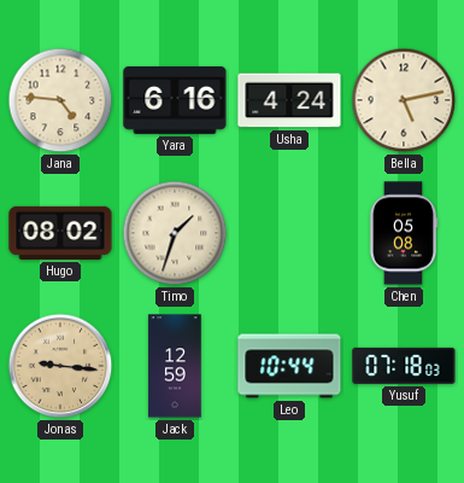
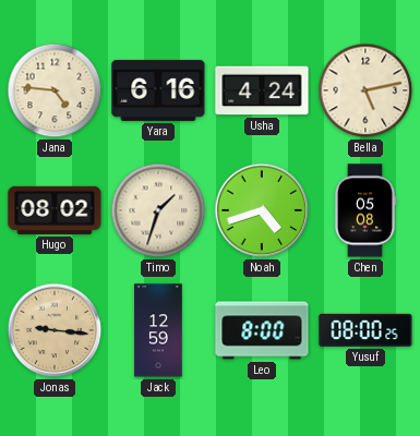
Noah: none -> 4:42 (262, 210)
Leo: 10:44 -> 8:00 (262, 330)
Yusuf: 07:18 -> 08:00 (365, 330)
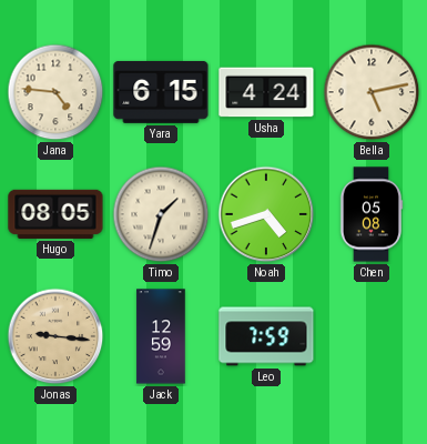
Yara: 6:16 -> 6:15 (161, 92)
Hugo: 08:02 -> 08:05 (55, 214)
Leo: 8:00 -> 7:59 (266, 336)
Yusuf: 08:00 -> none (365, 330)
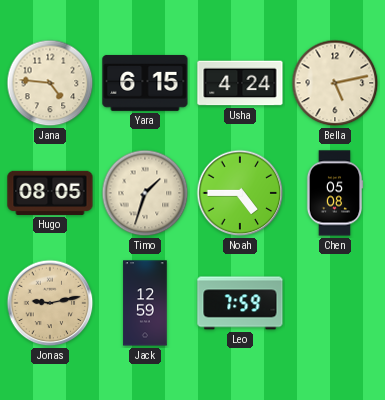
Noah: 4:42 -> 4:45 (240, 193)
Jonas: 9:16 -> 9:13 (50, 303)
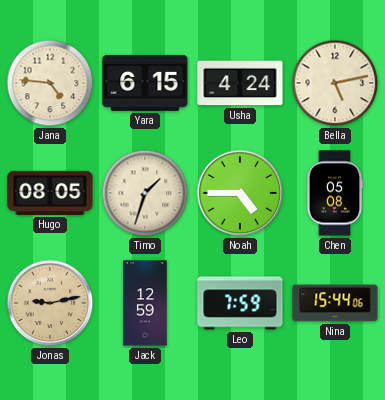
Nina: none -> 15:44 (335, 303)
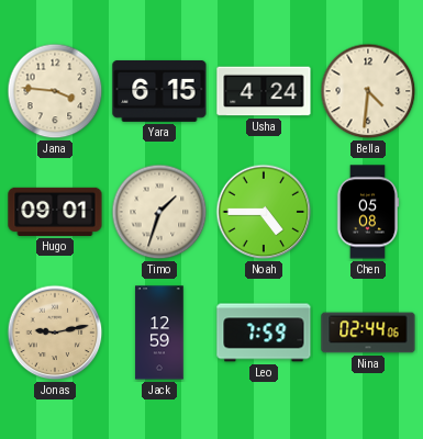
Jana: 4:46 -> 3:46 (55, 91)
Bella: 5:13 -> 4:31 (368, 91)
Hugo: 08:05 -> 09:01 (55, 212)
Nina: 15:44 -> 02:44 (368, 333)
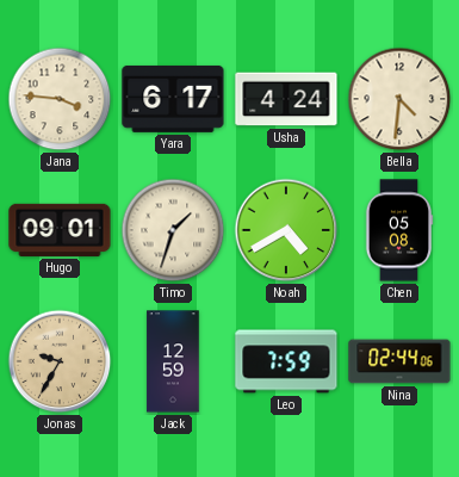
Yara: 6:15 -> 6:17 (173, 99)
Noah: 4:45 -> 4:40 (286, 230)
Jonas: 9:13 -> 9:35 (60, 361)
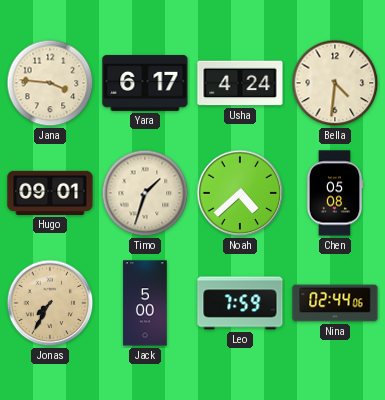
Noah: 4:40 -> 4:38 (240, 193)
Jonas: 9:35 -> 7:35 (50, 303)
Jack: 12:59 -> 5:00 (145, 303)
